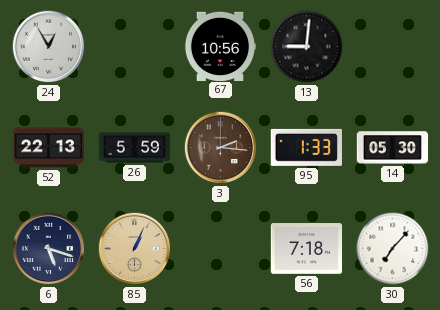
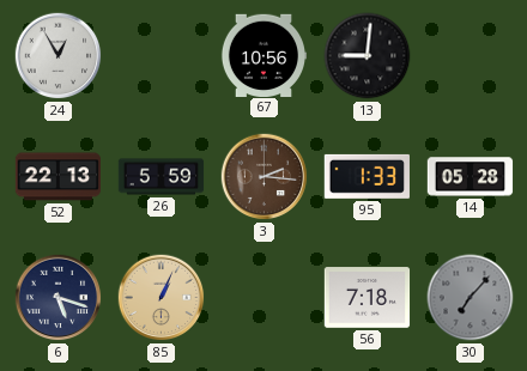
14: 05:30 -> 05:28 (471, 177)
30 dial: white -> grey (471, 298)
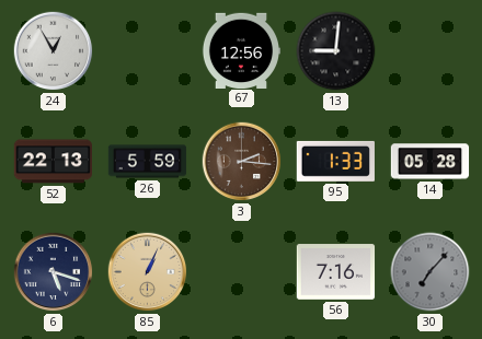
67: 10:56 -> 12:56 (240, 50)
56: 7:18 -> 7:16 (336, 272)
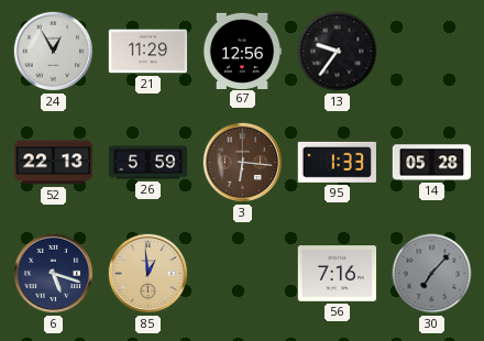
21: none -> 11:29 (148, 52)
13: 9:01 -> 9:36 (338, 52)
3: 2:16 -> 6:16 (243, 163)
85: 1:04 -> 12:59 (148, 274)
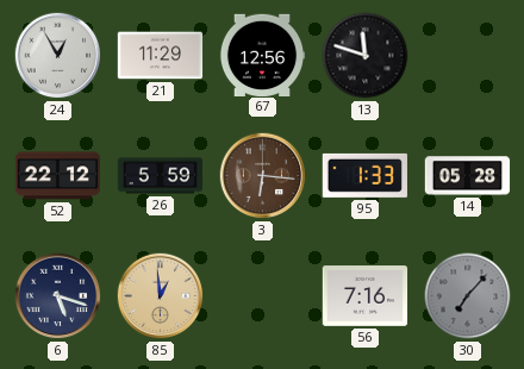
13: 9:36 -> 11:48 (366, 56)
52: 22:13 -> 22:12 (57, 176)
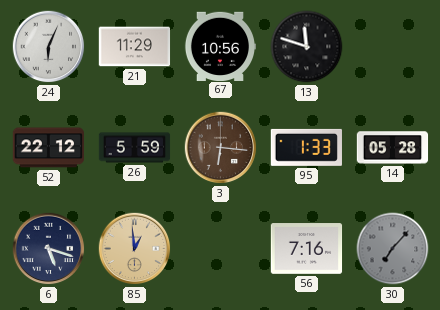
24: 12:55 -> 6:04 (49, 47)
67: 12:56 -> 10:56 (219, 46)
